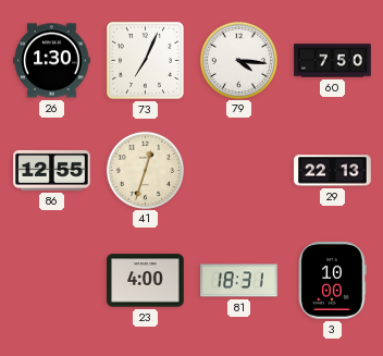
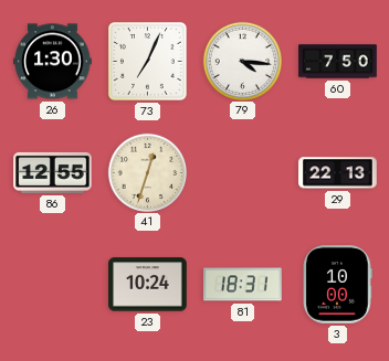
23: 4:00 -> 10:24 (148, 285)
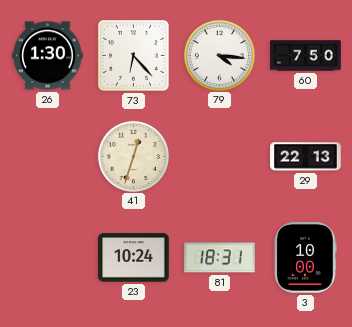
73: 7:04 -> 6:23 (133, 55)
86: 12:55 -> none (53, 172)
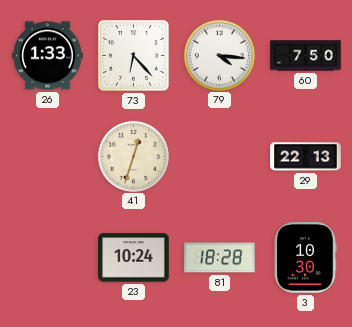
26: 1:30 -> 1:33 (48, 56)
81: 18:31 -> 18:28 (220, 258)
3: 10:00 -> 10:30 (306, 258)
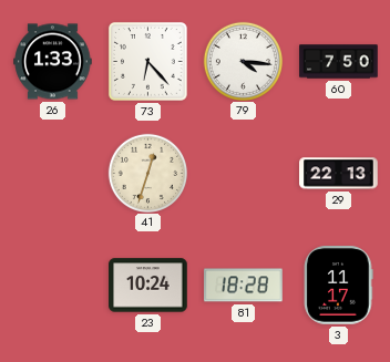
3: 10:30 -> 11:17 (339, 286)
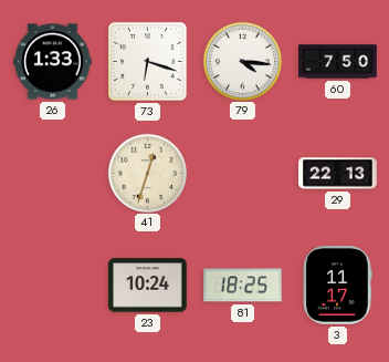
73: 6:23 -> 6:18 (147, 61)
81: 18:28 -> 18:25 (243, 286)
